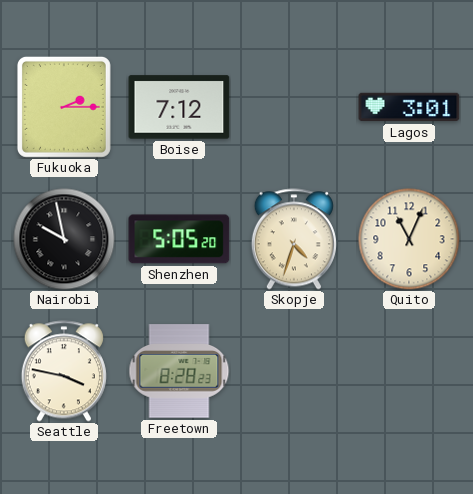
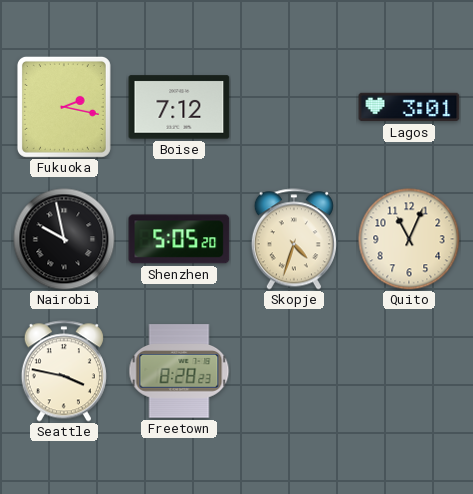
Fukuoka: 2:15 -> 2:17 (64, 107)
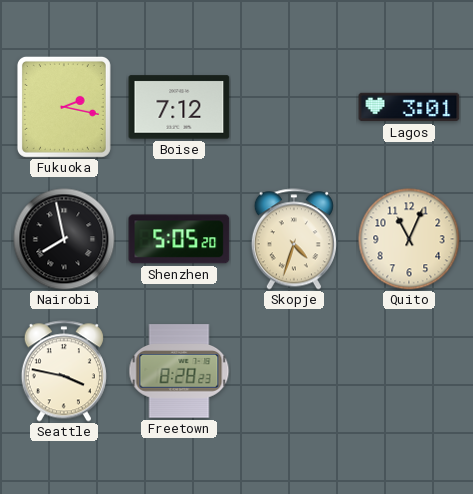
Nairobi: 9:58 -> 7:58 (64, 239)
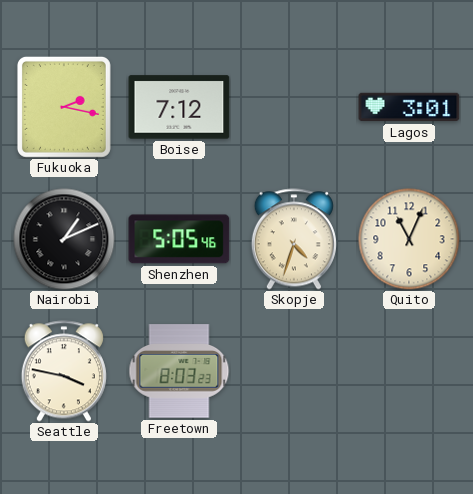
Nairobi: 7:58 -> 1:11 (64, 239)
Shenzhen: 5:05:20 -> 5:05:46 (179, 239)
Freetown: 8:28 -> 8:03 (179, 371)
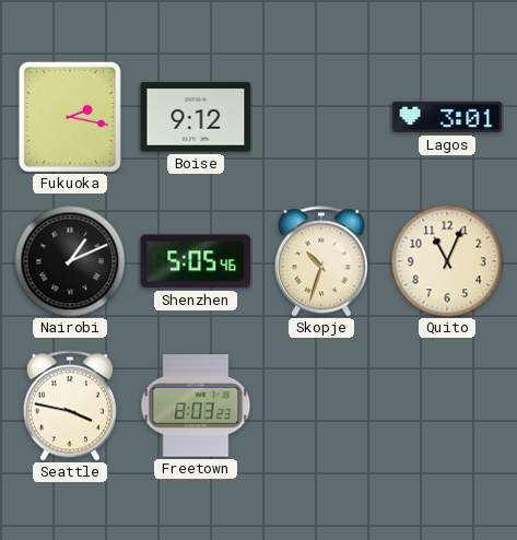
Boise: 7:12 -> 9:12 (196, 117)
Skopje: 4:33 -> 10:33 (321, 261)
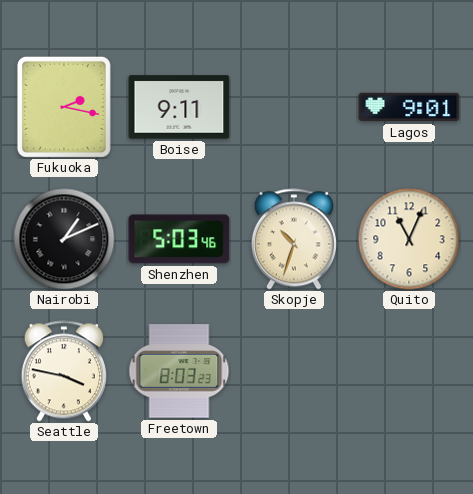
Boise: 9:12 -> 9:11 (179, 107)
Lagos: 3:01 -> 9:01 (409, 107)
Shenzhen: 5:05 -> 5:03 (179, 239)
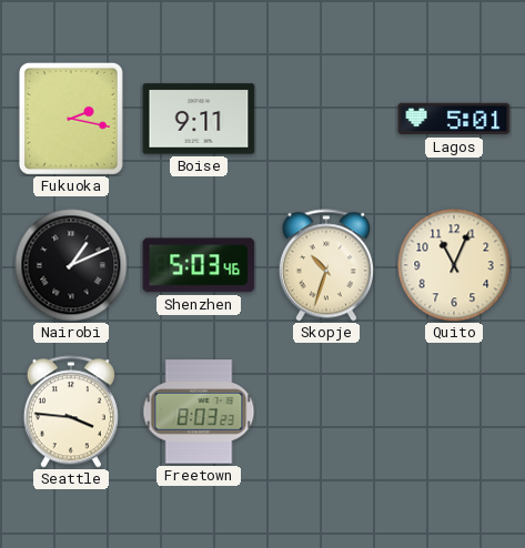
Lagos: 9:01 -> 5:01 (454, 119)
Seattle: 3:47 -> 3:46 (71, 412)
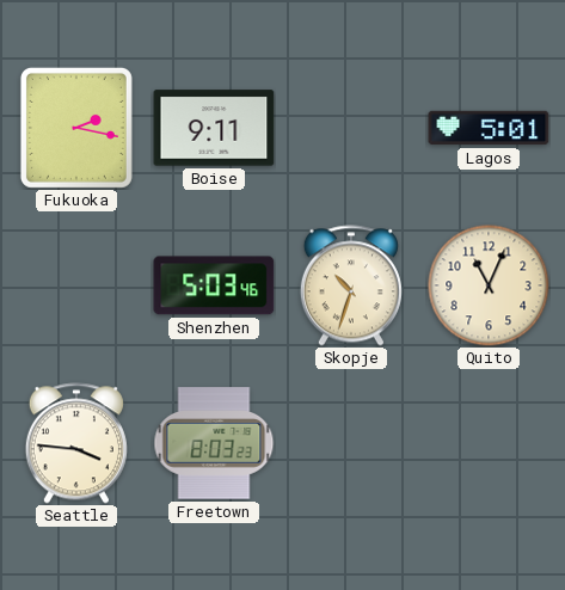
Nairobi: 1:11 -> none (71, 265)
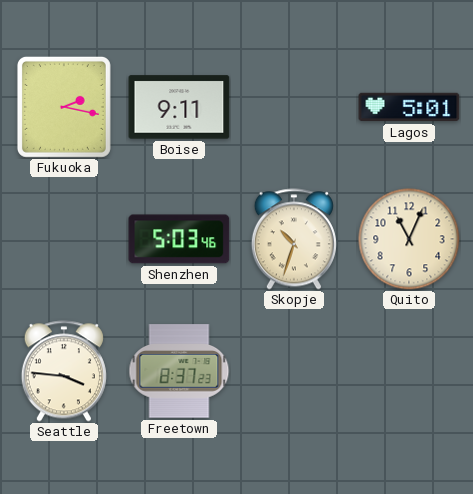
Freetown: 8:03 -> 8:37 (179, 371)
